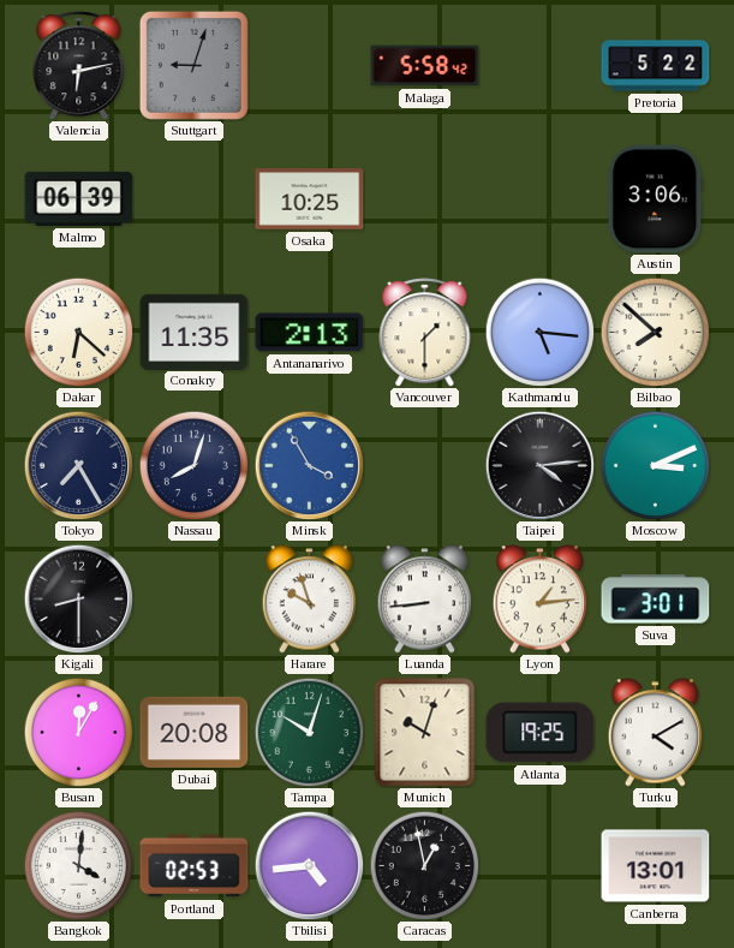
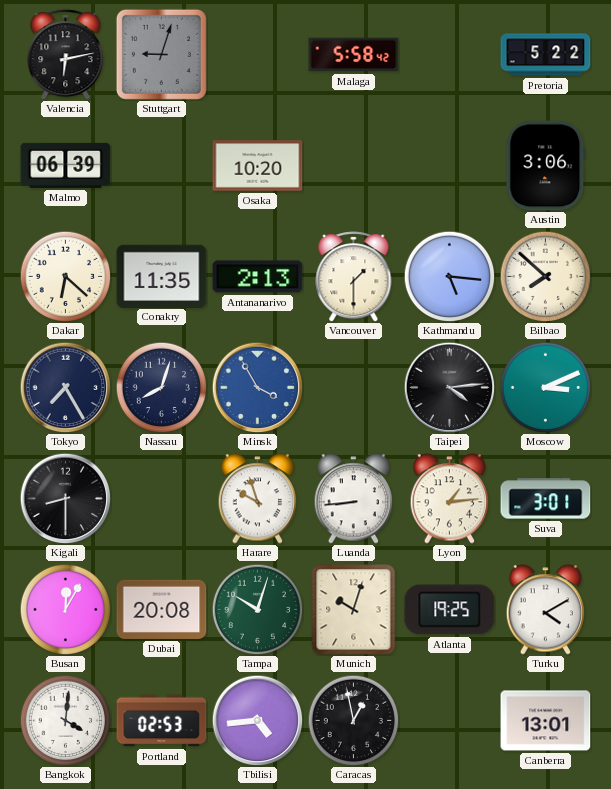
Osaka: 10:25 -> 10:20 (258, 166)
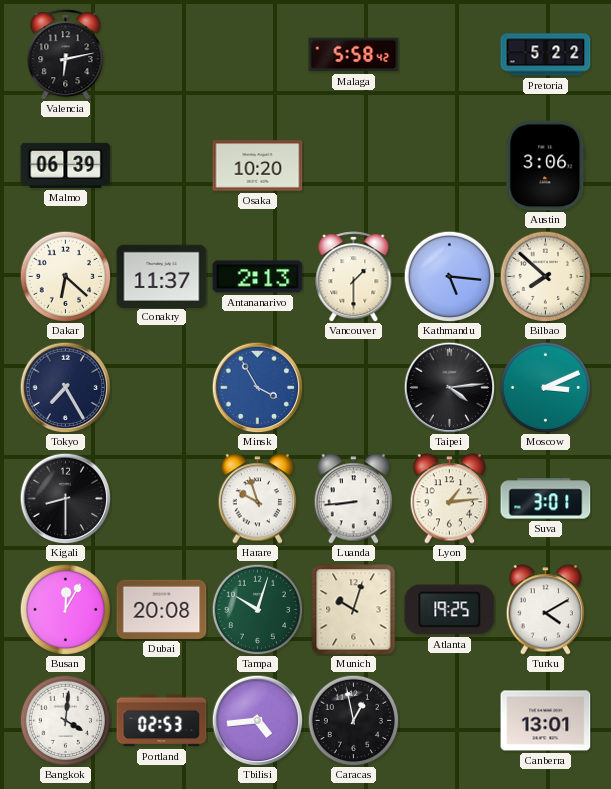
Stuttgart: 9:03 -> none (161, 54)
Conakry: 11:35 -> 11:37 (162, 276)
Nassau: 8:03 -> none (161, 387)
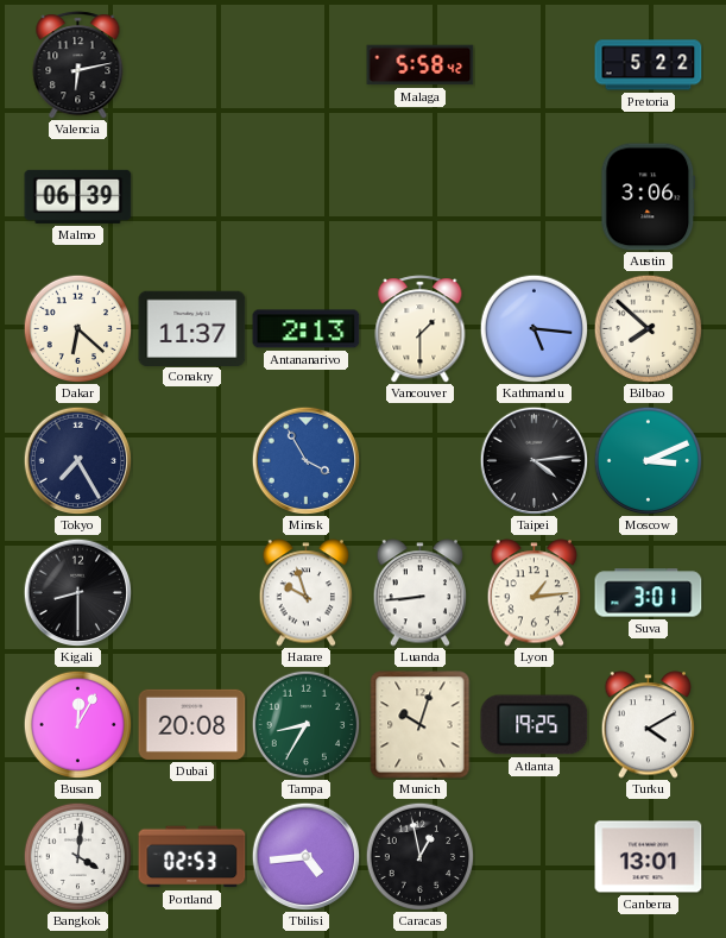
Osaka: 10:20 -> none (258, 166)
Tampa: 10:03 -> 8:35 (305, 724)
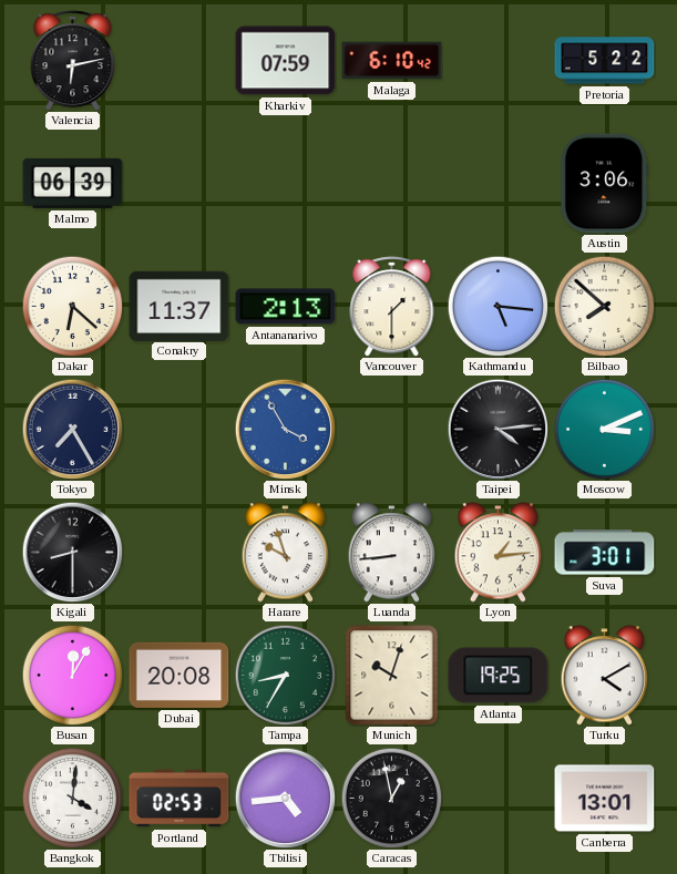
Kharkiv: none -> 07:59 (286, 61)
Malaga: 5:58 -> 6:10 (392, 61)
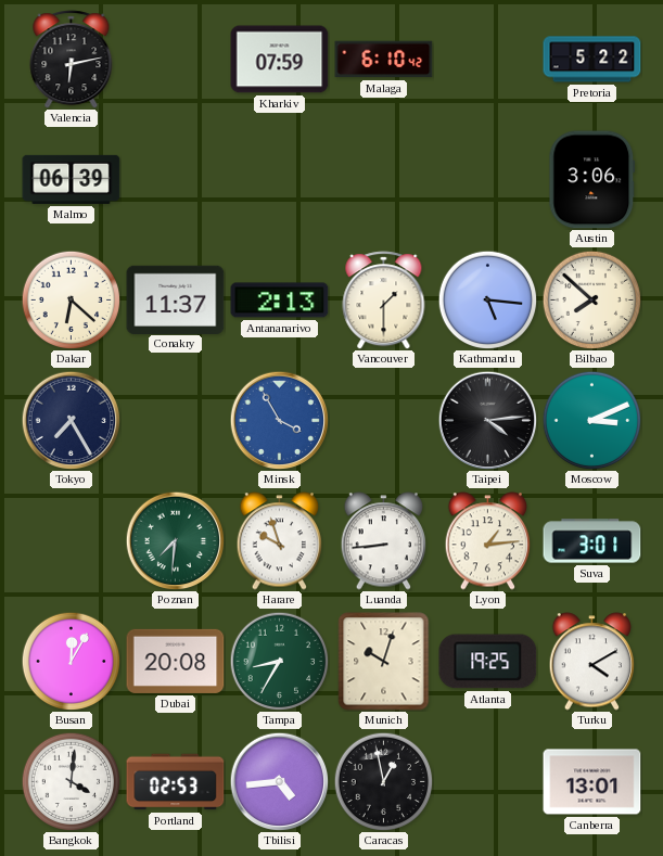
Kigali: 8:30 -> none (72, 552)
Poznan: none -> 7:31 (175, 540)
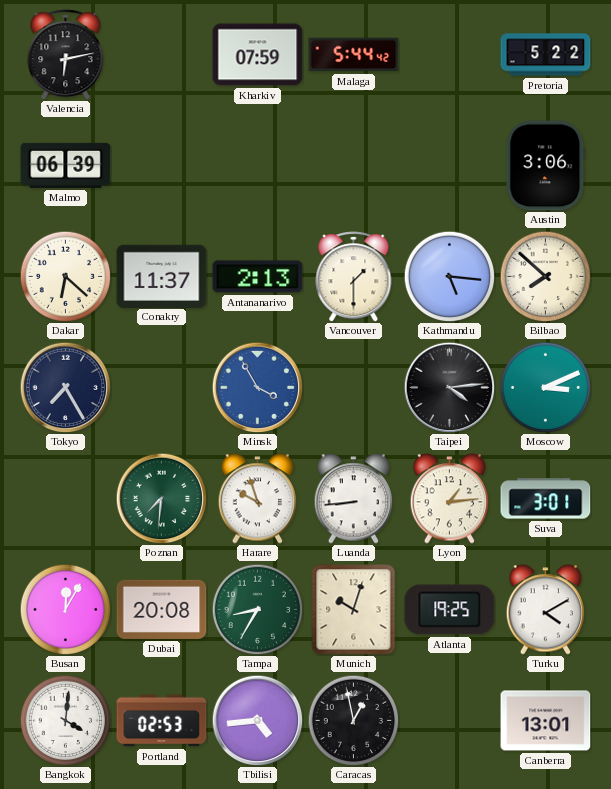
Malaga: 6:10 -> 5:44 (354, 55)
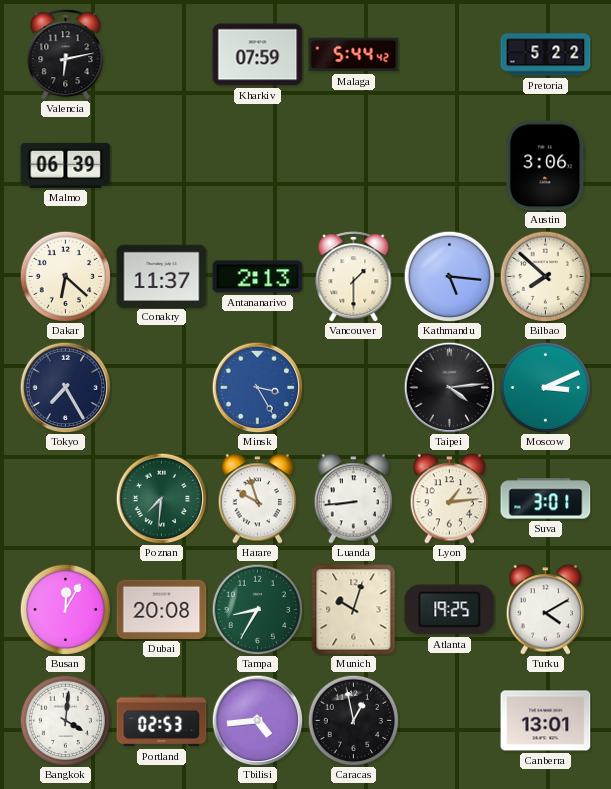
Minsk: 3:55 -> 3:25 (257, 387)
